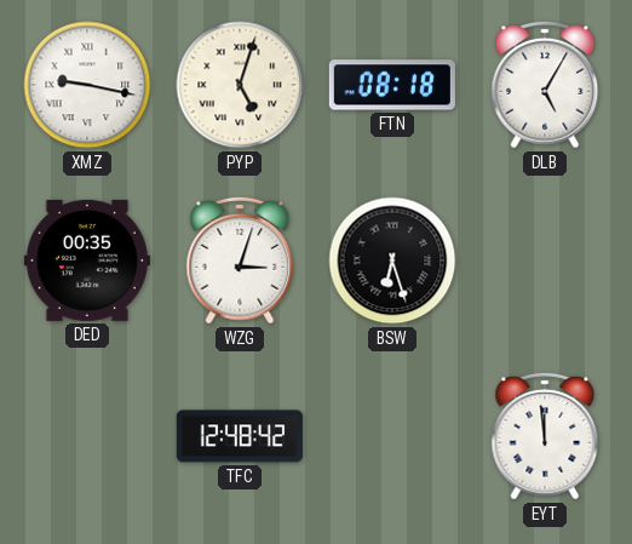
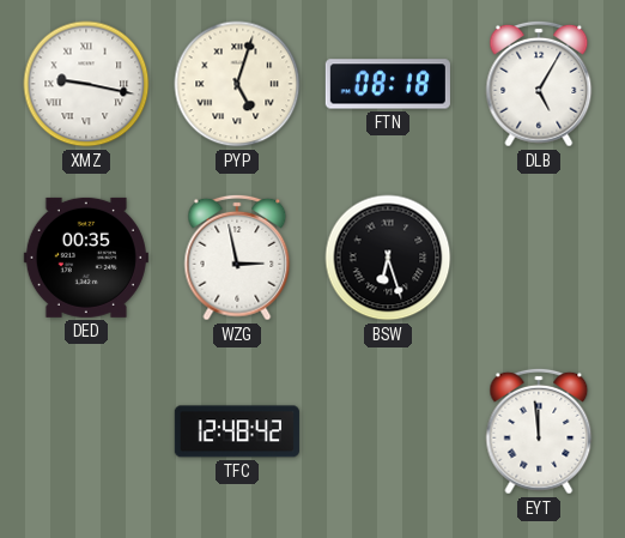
WZG: 3:03 -> 2:58 (237, 258)
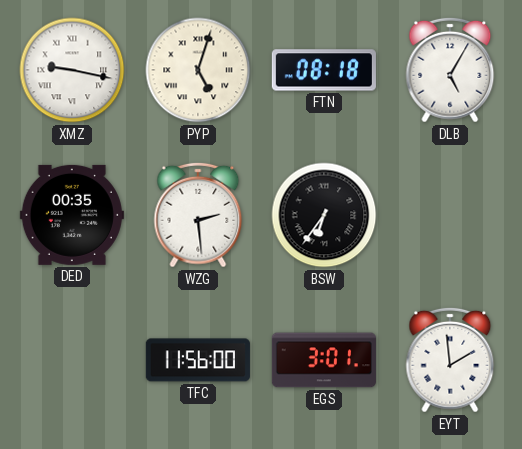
WZG: 2:58 -> 2:29 (198, 215)
BSW: 6:27 -> 6:36 (324, 215)
TFC: 12:48 -> 11:56 (198, 360)
EGS: none -> 3:01 (324, 360)
EYT: 11:59 -> 1:59 (450, 360)
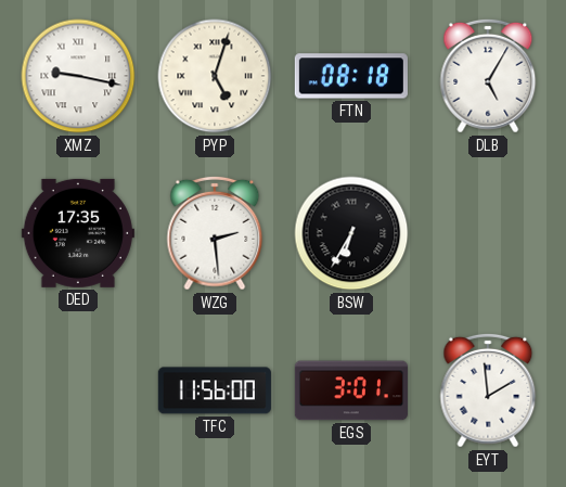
DED: 00:35 -> 17:35 (78, 233)
BSW: 6:36 -> 6:35 (351, 233)
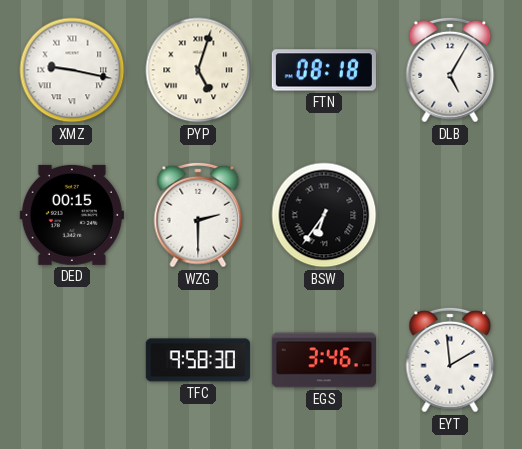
DED: 17:35 -> 00:15 (72, 215)
WZG: 2:29 -> 2:30 (198, 215)
BSW: 6:35 -> 6:36 (324, 215)
TFC: 11:56 -> 9:58 (198, 360)
EGS: 3:01 -> 3:46 (324, 360)
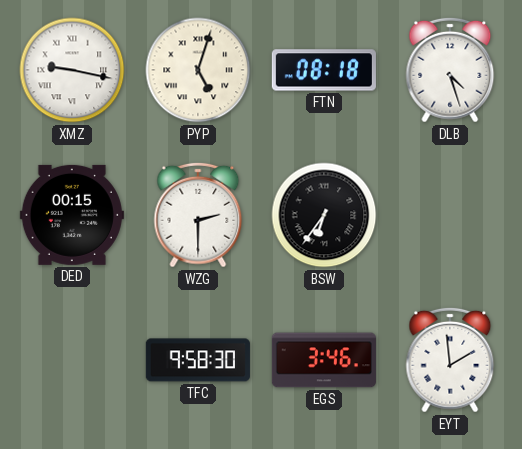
DLB: 5:05 -> 4:27 (450, 70)
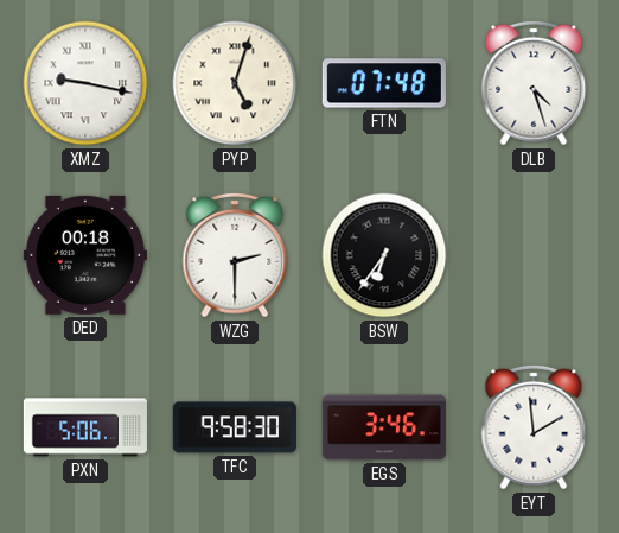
FTN: 08:18 -> 07:48 (384, 83)
DED: 00:15 -> 00:18 (85, 255)
PXN: none -> 5:06 (85, 427)
